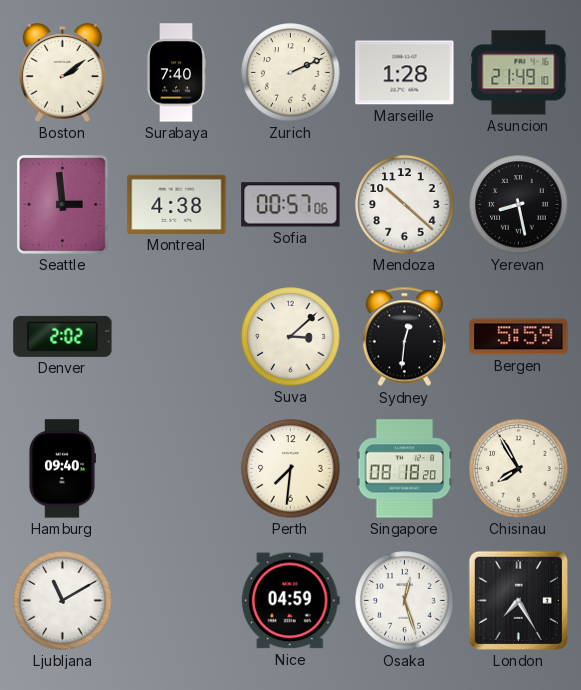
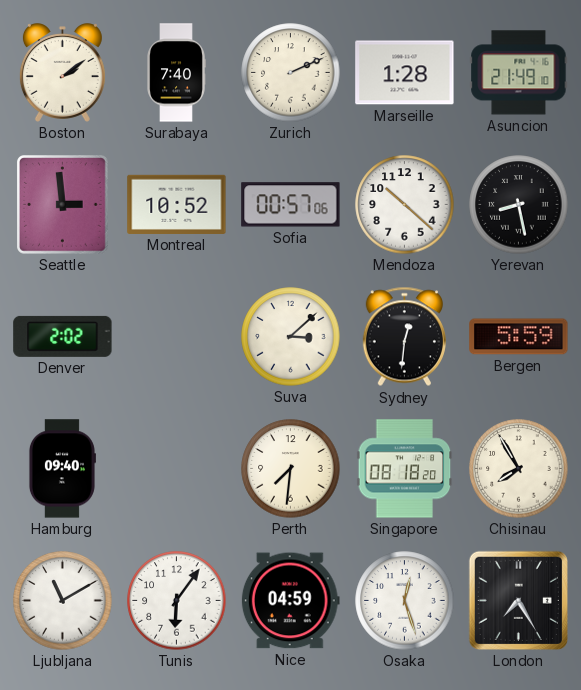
Montreal: 4:38 -> 10:52 (177, 204)
Tunis: none -> 6:06 (177, 601)
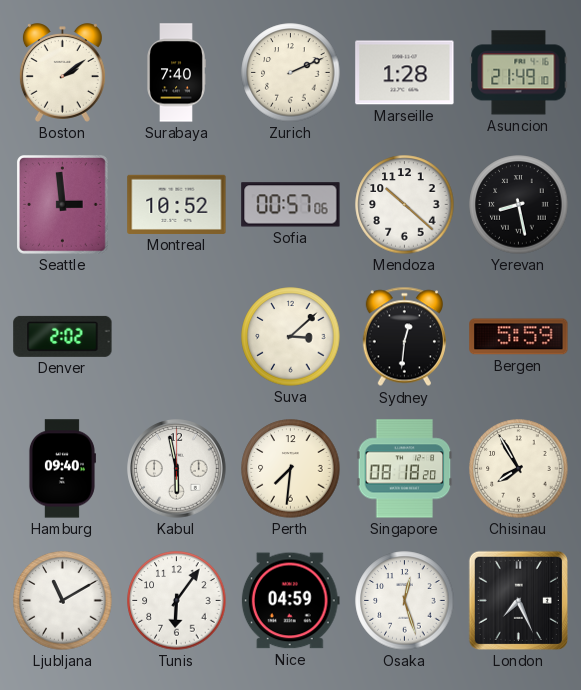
Kabul: none -> 5:58 (177, 469)
London: 7:25 -> 7:26 (518, 600)
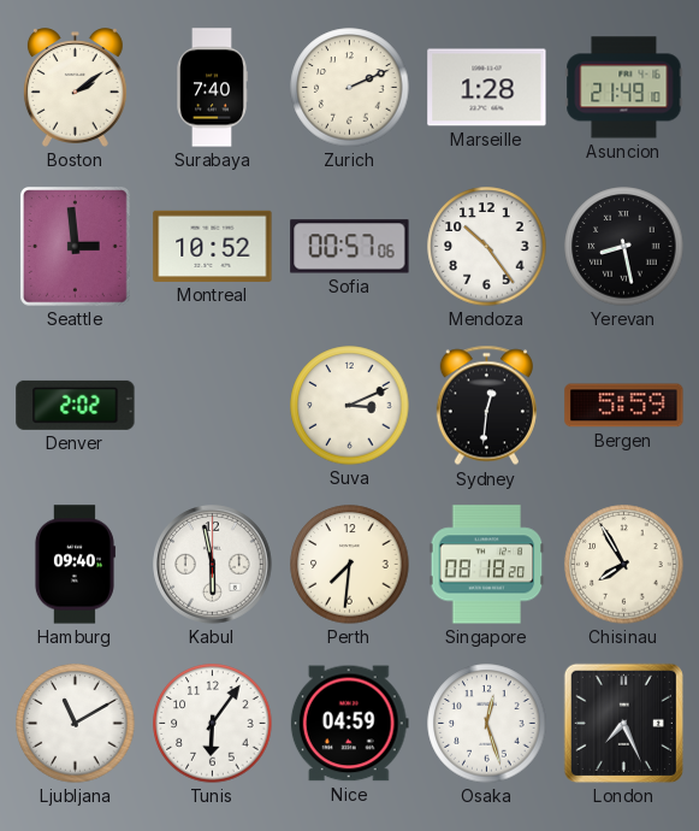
Mendoza: 10:22 -> 10:24 (487, 247)
Suva: 3:08 -> 3:11 (350, 406)
